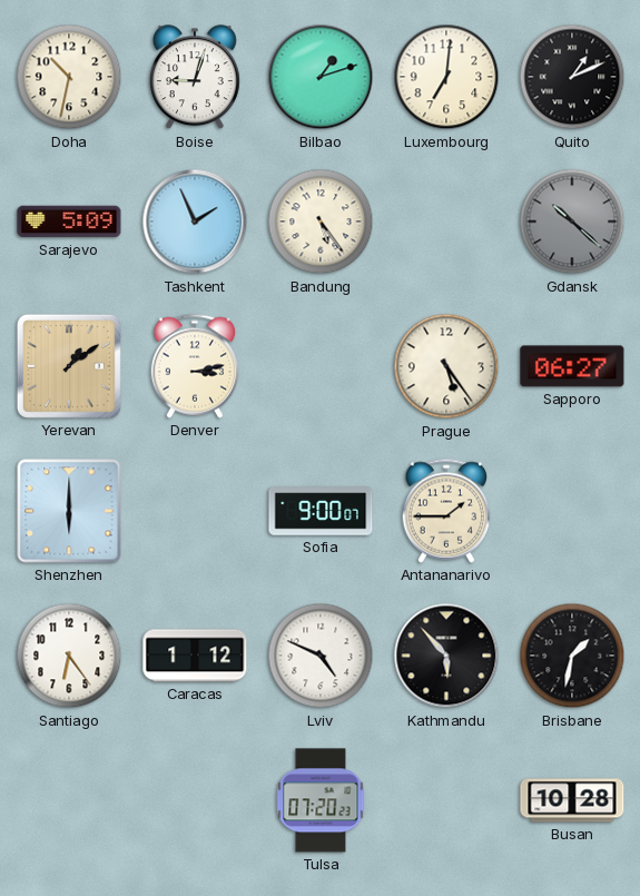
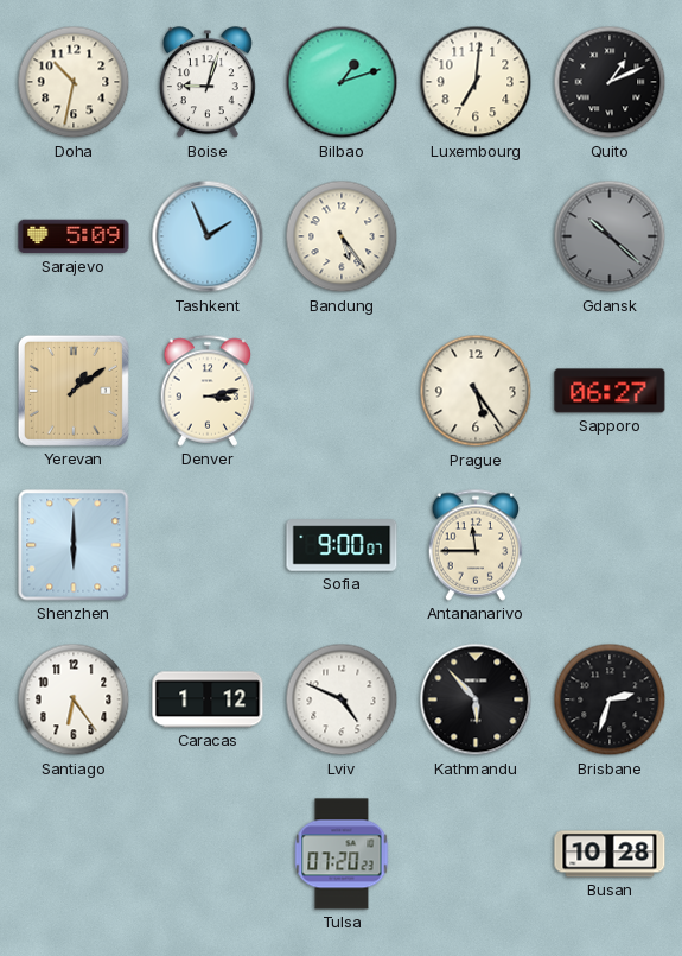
Antananarivo: 1:45 -> 11:45 (476, 545)
Brisbane: 1:32 -> 2:33 (610, 699)
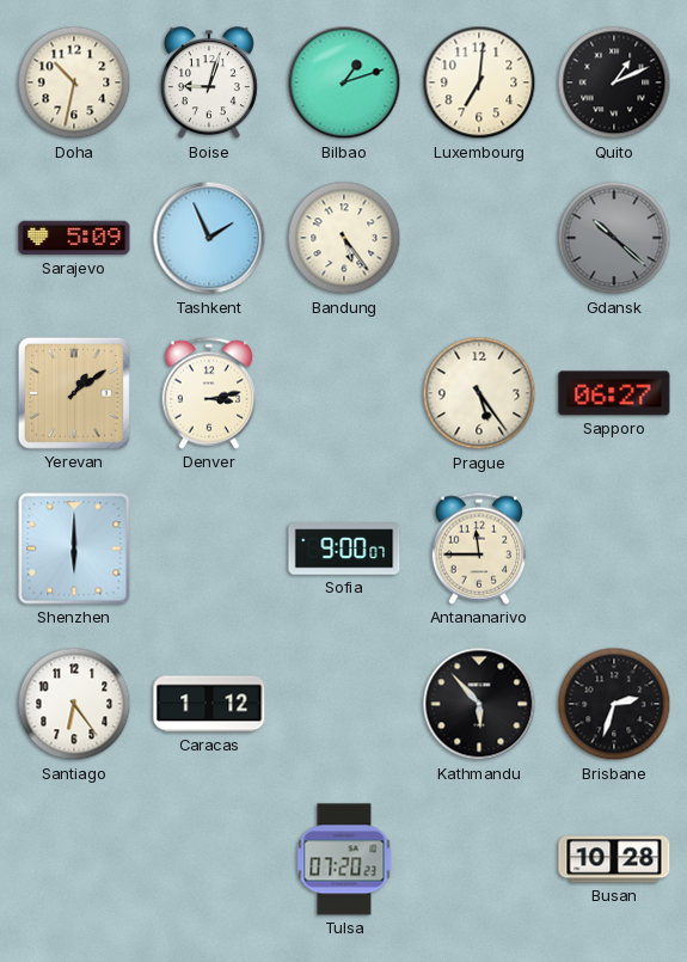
Lviv: 4:49 -> none (342, 699)
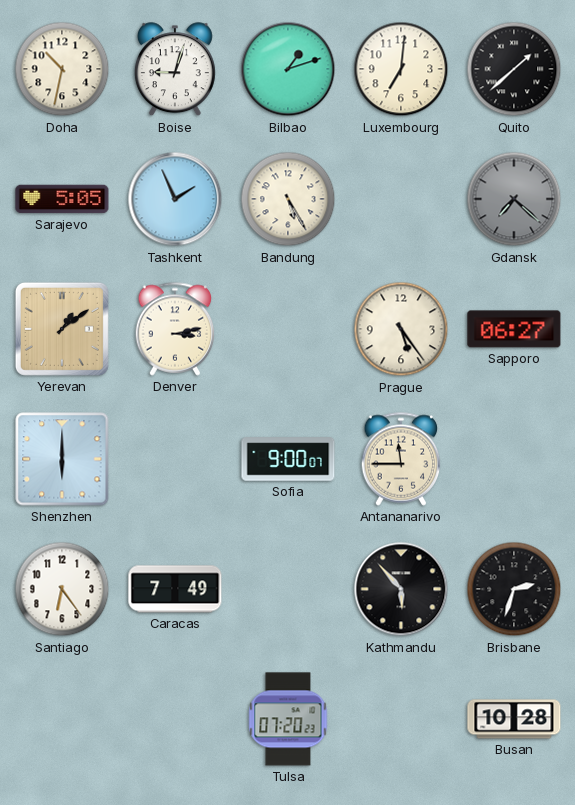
Quito: 1:11 -> 1:38 (514, 69)
Sarajevo: 5:09 -> 5:05 (62, 199)
Bandung: 5:24 -> 5:25 (288, 199)
Gdansk: 10:22 -> 7:22 (514, 199)
Caracas: 1:12 -> 7:49 (175, 589)
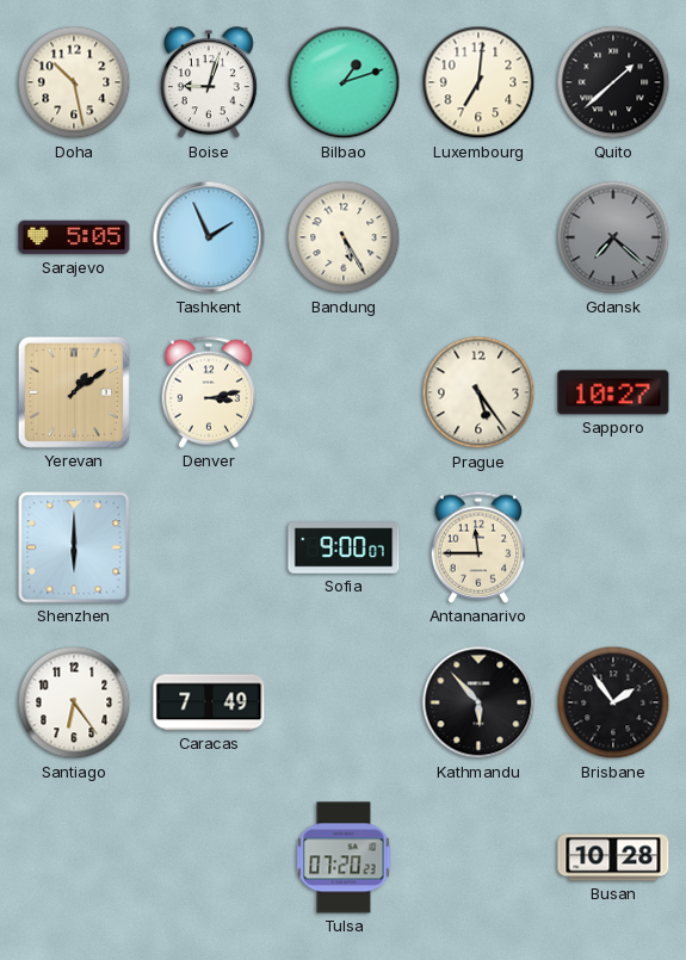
Doha: 10:32 -> 10:28 (74, 82)
Sapporo: 06:27 -> 10:27 (613, 392)
Brisbane: 2:33 -> 1:54 (613, 702)
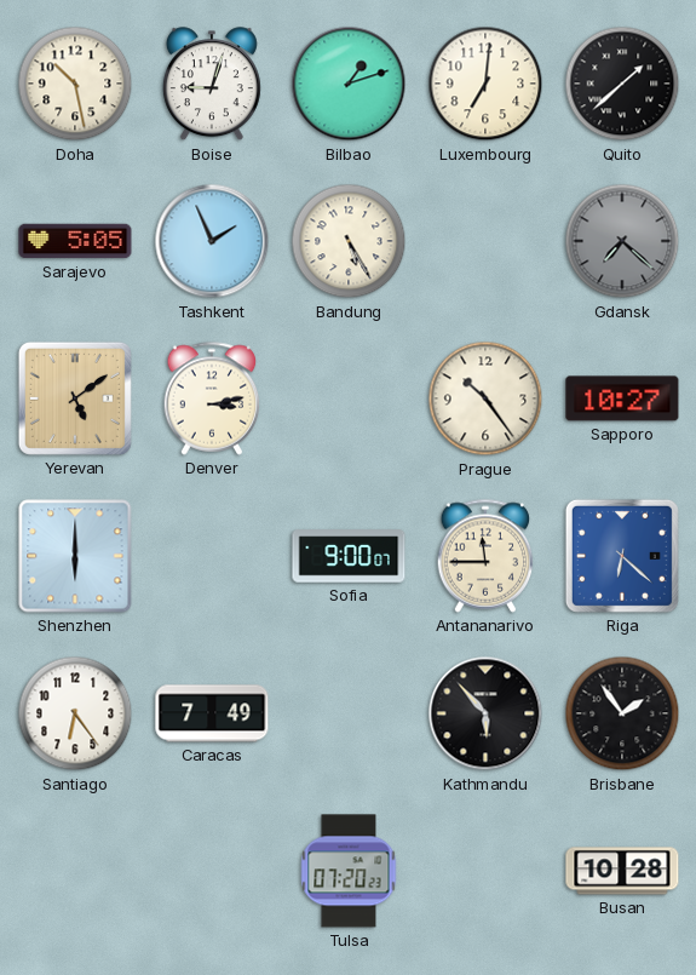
Yerevan: 1:09 -> 5:09 (75, 398)
Prague: 5:24 -> 10:24 (485, 398)
Riga: none -> 6:22 (622, 556)
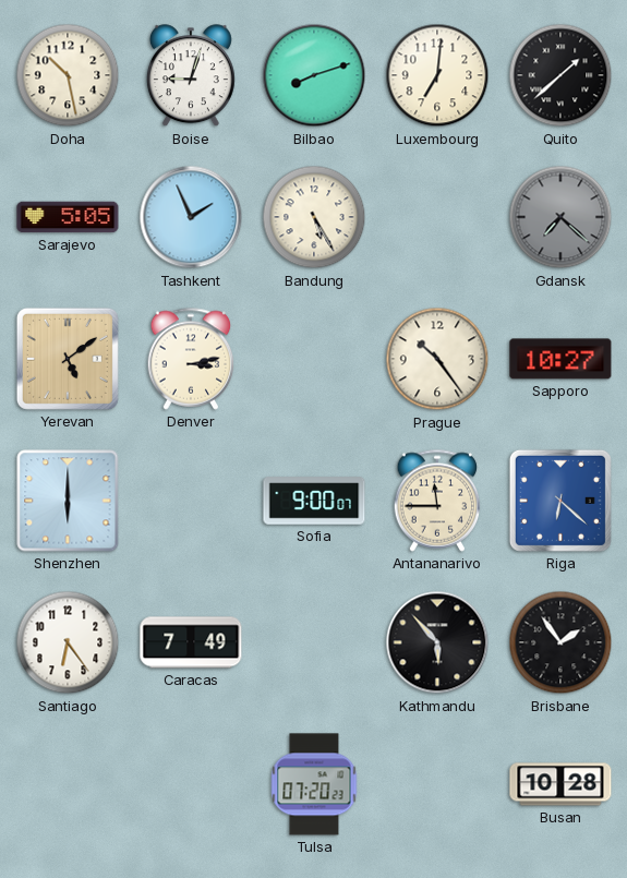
Bilbao: 1:12 -> 8:12 (314, 75)
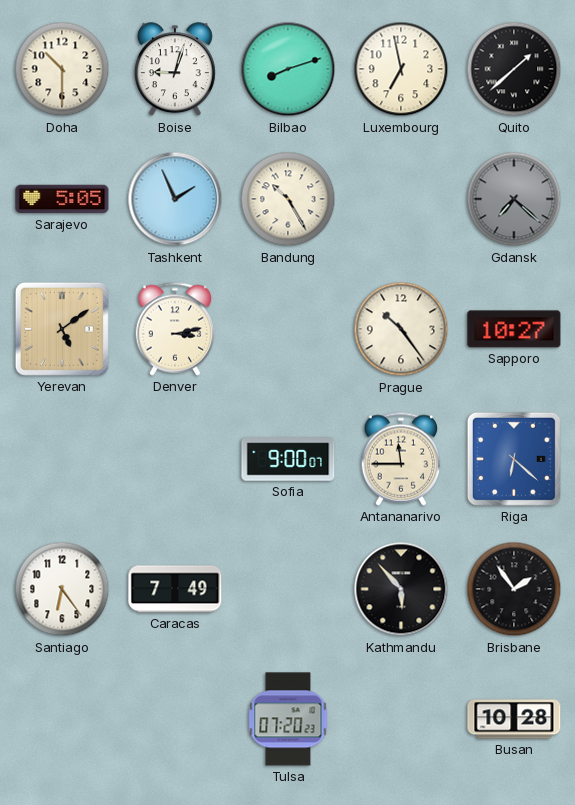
Doha: 10:28 -> 10:30 (62, 69)
Luxembourg: 7:01 -> 6:58 (401, 69)
Bandung: 5:25 -> 10:25 (288, 199)
Shenzhen: 6:00 -> none (68, 501)
